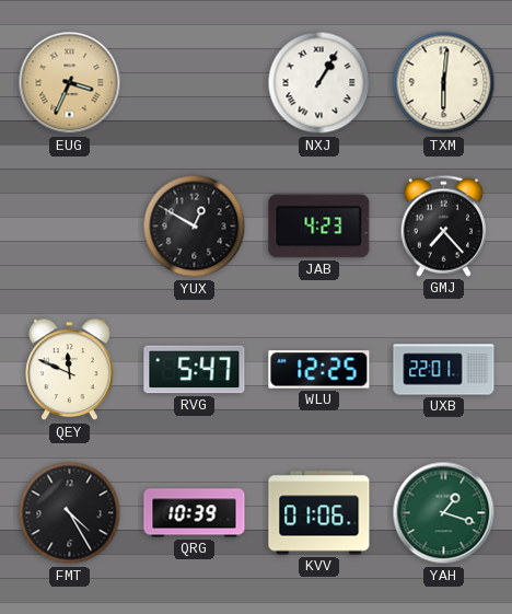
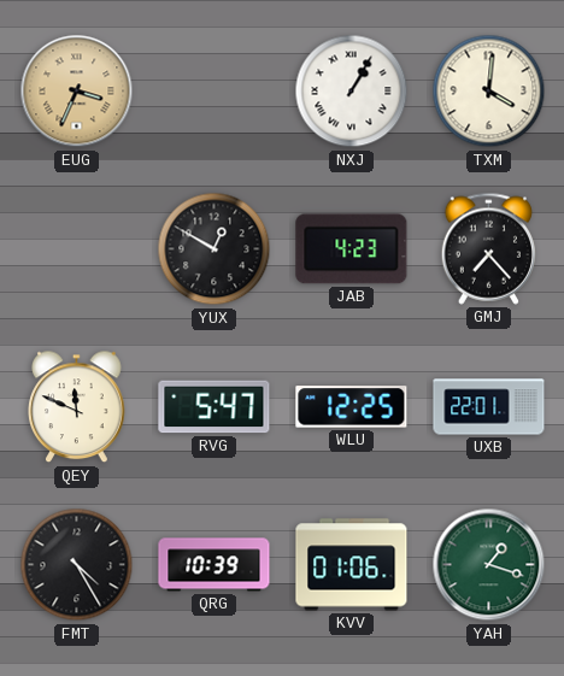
TXM: 6:01 -> 4:01 (489, 92)
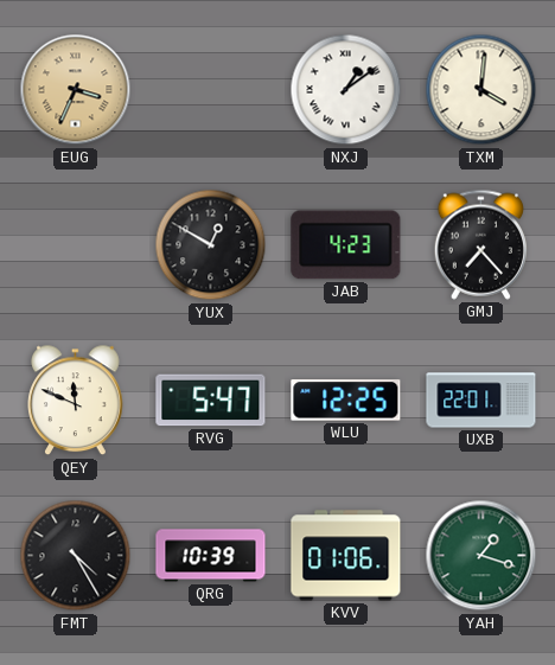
NXJ: 1:05 -> 1:09 (346, 90)
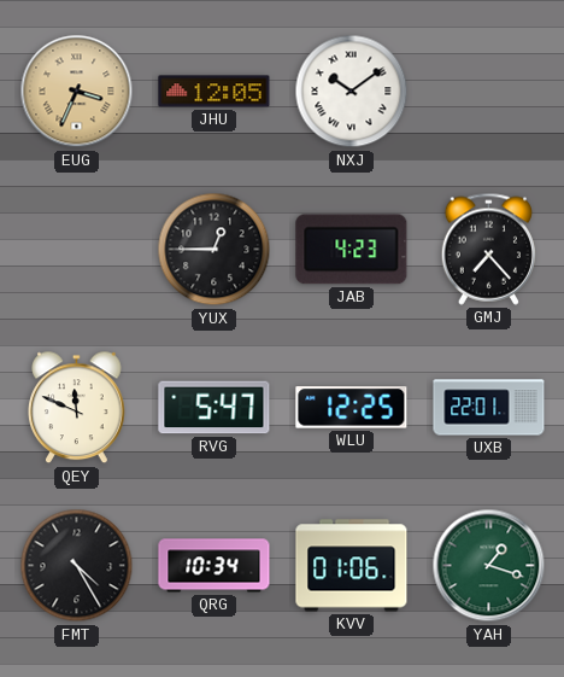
JHU: none -> 12:05 (215, 92)
NXJ: 1:09 -> 10:09 (352, 92)
TXM: 4:01 -> none (481, 90)
YUX: 12:50 -> 12:45 (215, 250)
QRG: 10:39 -> 10:34 (215, 566)
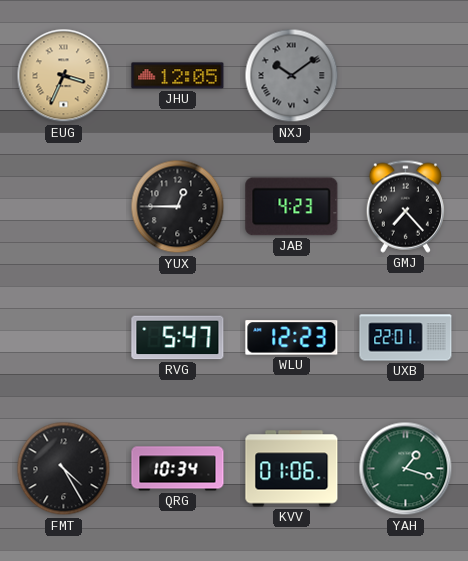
NXJ dial: white -> grey (292, 76)
QEY: 11:49 -> none (77, 408)
WLU: 12:25 -> 12:23 (292, 338)
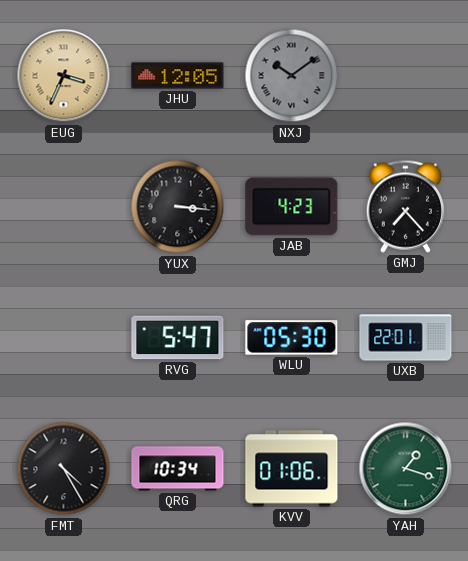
YUX: 12:45 -> 3:16 (178, 207)
WLU: 12:23 -> 05:30 (292, 338)
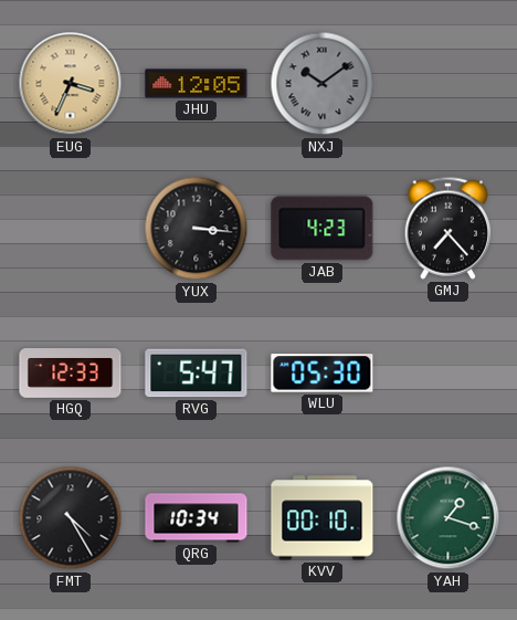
HGQ: none -> 12:33 (71, 374)
UXB: 22:01 -> none (406, 338)
KVV: 01:06 -> 00:10 (323, 518)
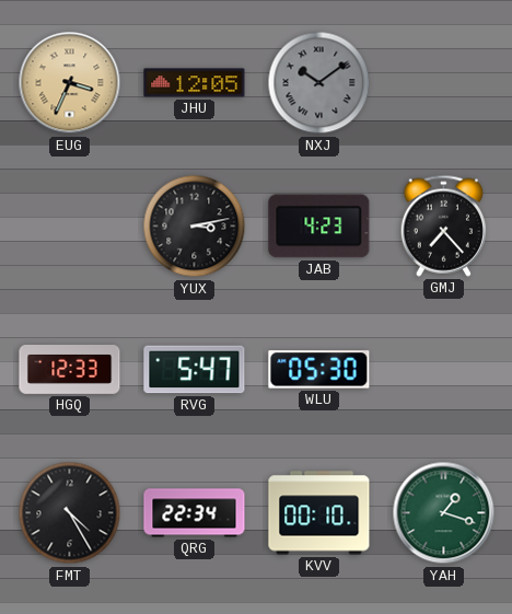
YUX: 3:16 -> 3:13 (195, 227)
QRG: 10:34 -> 22:34 (195, 513)
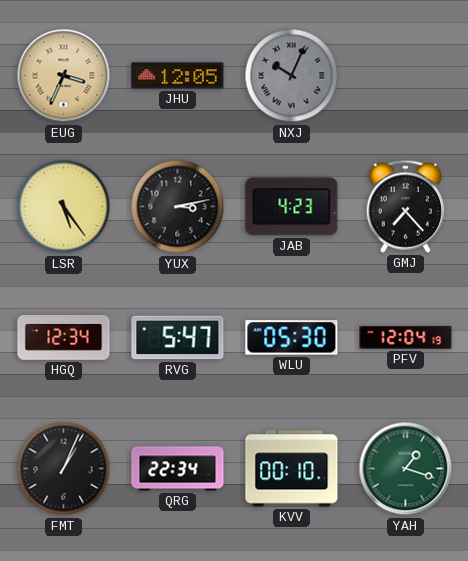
NXJ: 10:09 -> 10:04 (292, 76)
LSR: none -> 5:24 (64, 207)
HGQ: 12:33 -> 12:34 (64, 338)
PFV: none -> 12:04 (406, 337)
FMT: 4:25 -> 1:04 (64, 469)
